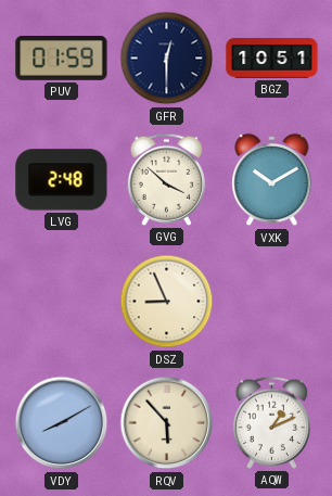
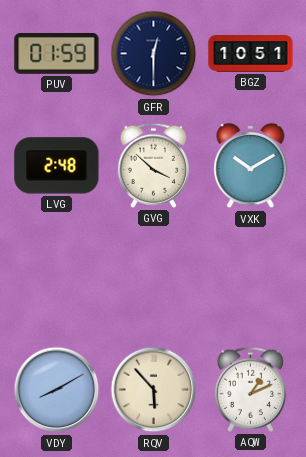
DSZ: 8:56 -> none (167, 302)
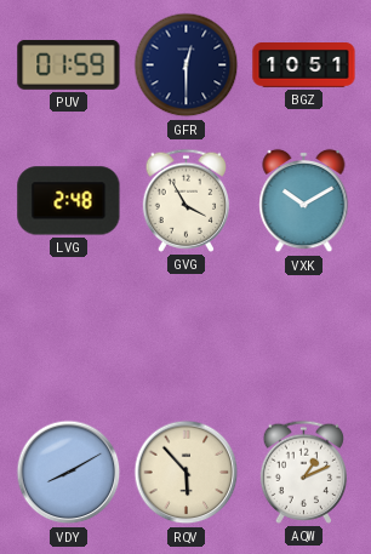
GVG: 3:52 -> 3:55 (185, 200)
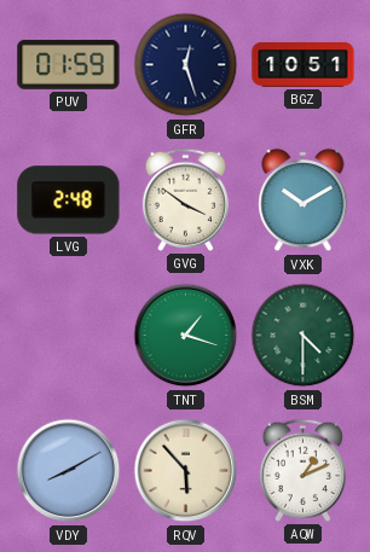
GFR: 12:30 -> 12:27 (186, 65)
GVG: 3:55 -> 3:51 (185, 199)
TNT: none -> 1:18 (186, 336)
BSM: none -> 4:30 (303, 336)
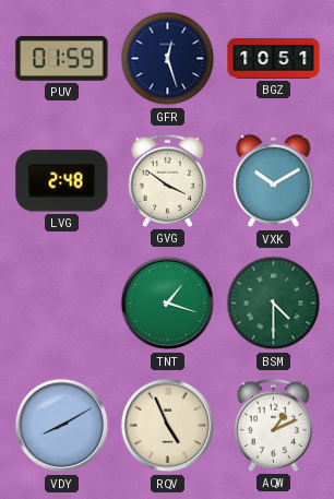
RQV: 5:53 -> 4:56 (168, 426)
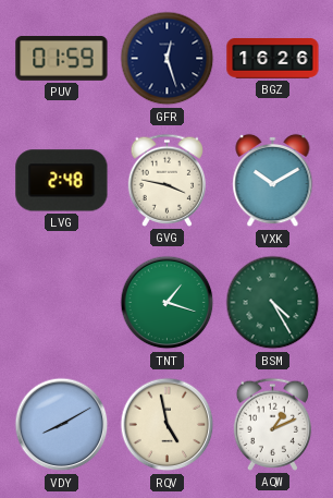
BGZ: 10:51 -> 16:26 (273, 59)
GVG: 3:51 -> 3:47 (166, 180)
BSM: 4:30 -> 4:25 (273, 303)
RQV: 4:56 -> 4:58 (168, 425)
